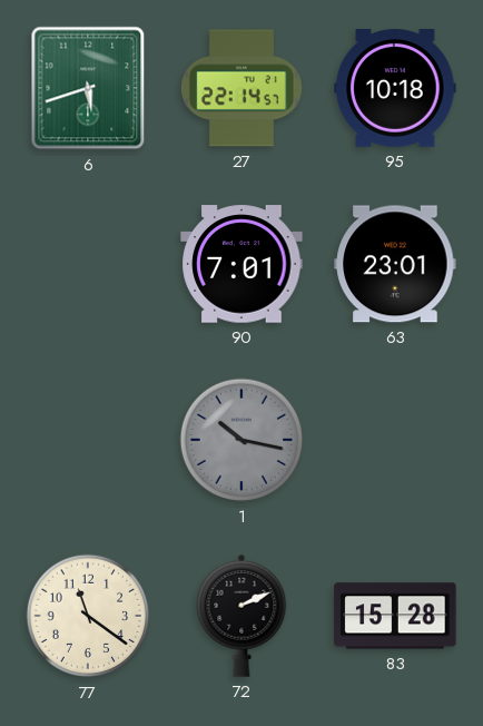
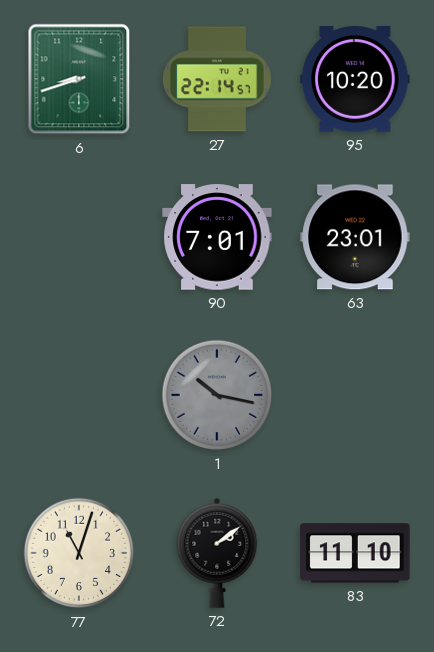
6: 5:42 -> 8:42 (79, 79)
95: 10:18 -> 10:20 (355, 80)
77: 11:21 -> 11:03 (79, 553)
72: 2:11 -> 2:09 (217, 553)
83: 15:28 -> 11:10 (355, 553)
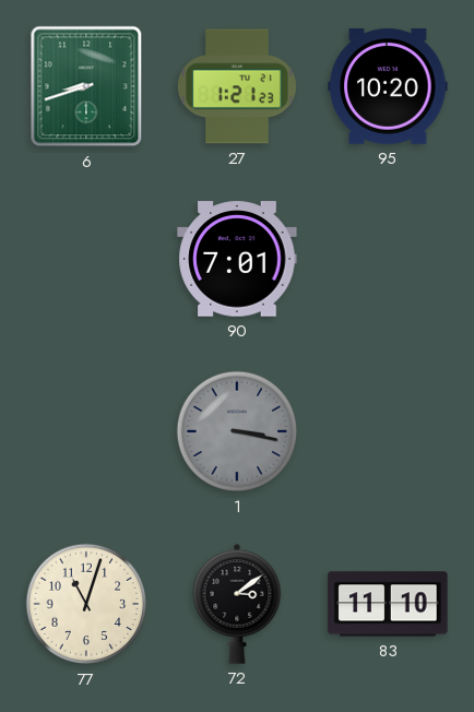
27: 22:14 -> 1:21 (237, 86)
63: 23:01 -> none (355, 237)
1: 10:17 -> 3:17 (237, 431)
72: 2:09 -> 3:09 (237, 604)
